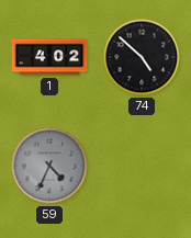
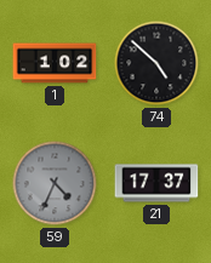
1: 4:02 -> 1:02 (55, 63)
21: none -> 17:37 (156, 183)
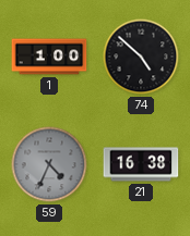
1: 1:02 -> 1:00 (49, 57)
21: 17:37 -> 16:38 (141, 164)
